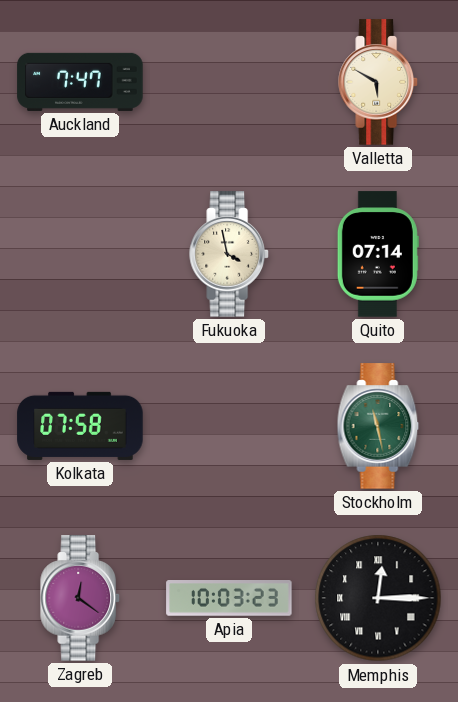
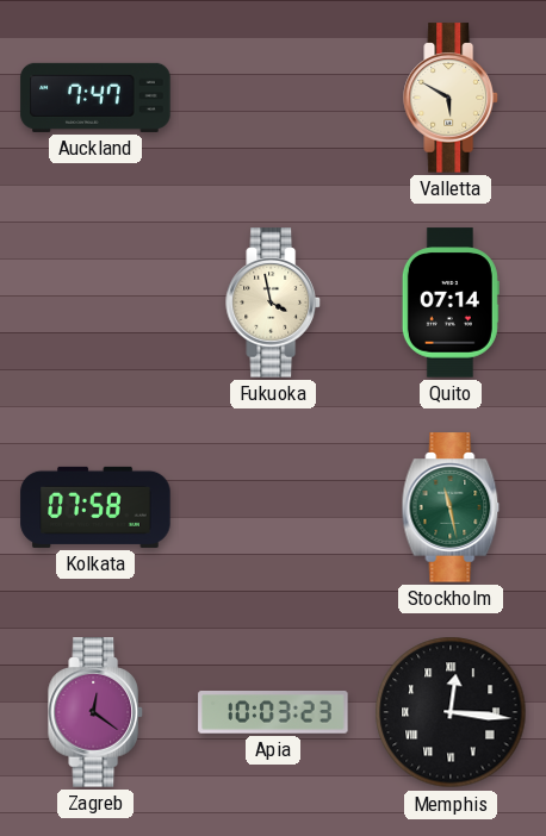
Memphis: 12:15 -> 12:16 (451, 712)
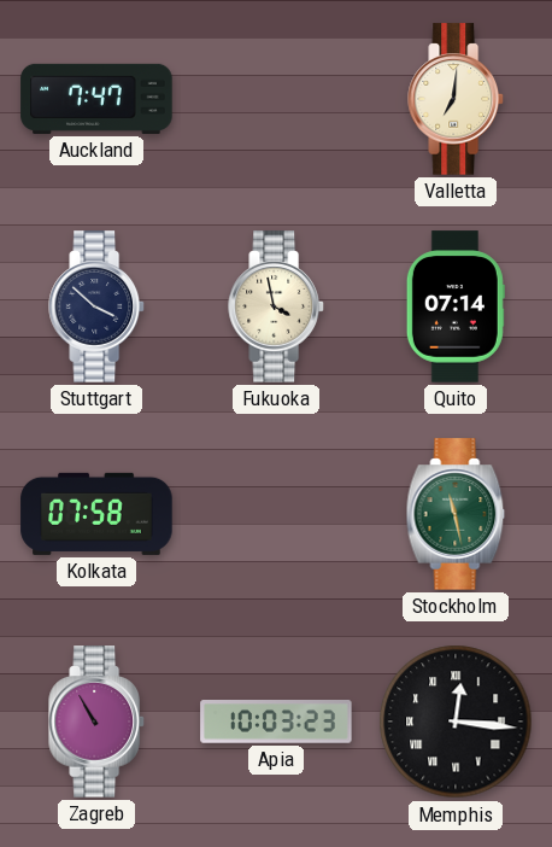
Valletta: 5:50 -> 7:01 (457, 99)
Stuttgart: none -> 3:52 (98, 306)
Zagreb: 12:21 -> 10:55 (98, 722)
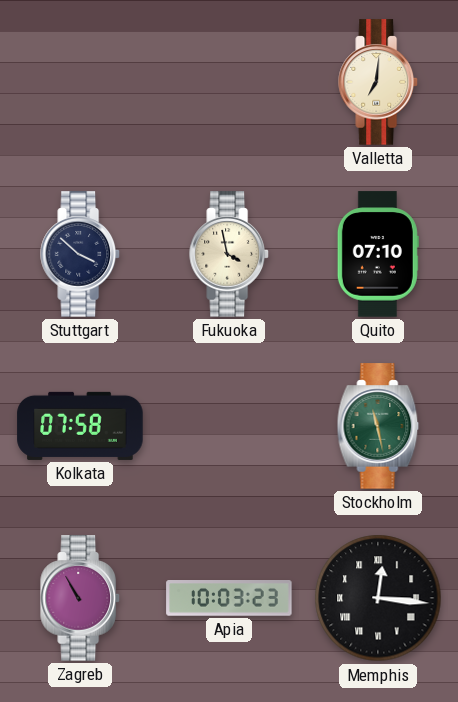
Auckland: 7:47 -> none (96, 99)
Quito: 07:14 -> 07:10 (378, 254)
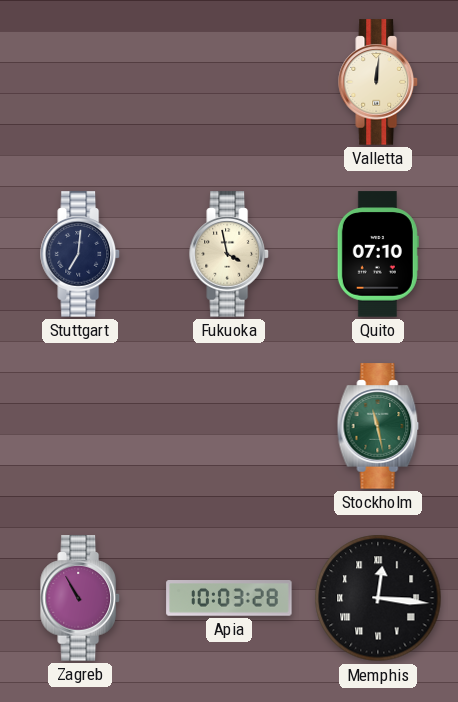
Valletta: 7:01 -> 12:01 (379, 82)
Stuttgart: 3:52 -> 7:01 (81, 254)
Kolkata: 07:58 -> none (80, 426)
Apia: 10:03:23 -> 10:03:28 (229, 599)
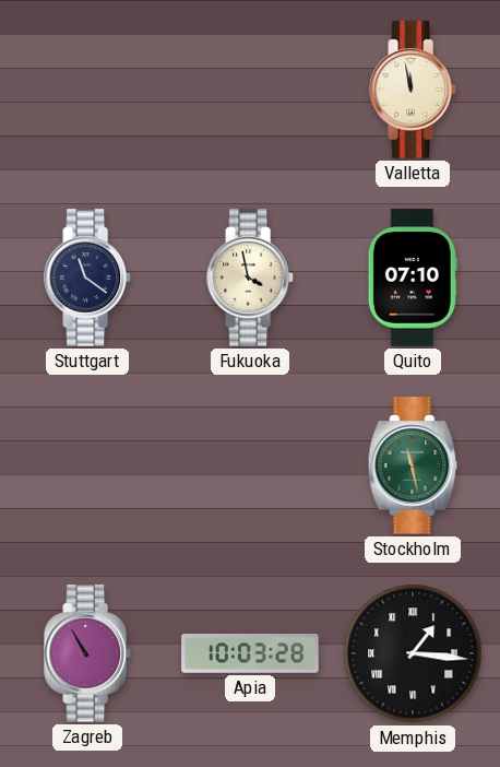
Valletta: 12:01 -> 11:58 (414, 90)
Stuttgart: 7:01 -> 11:21 (88, 278)
Memphis: 12:16 -> 1:16 (413, 653)
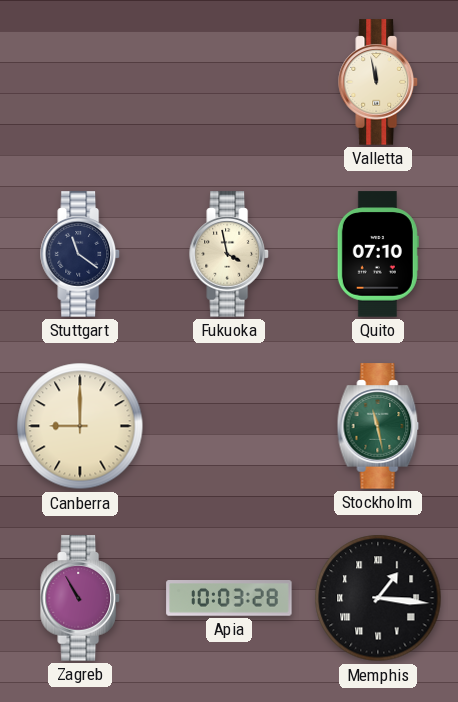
Canberra: none -> 9:00 (80, 426)
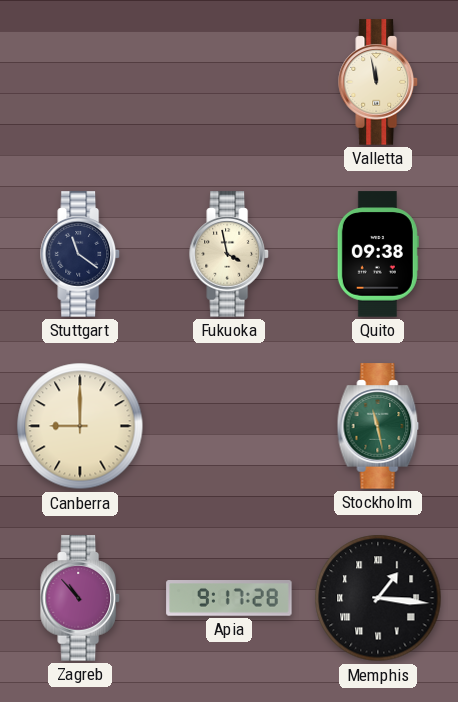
Quito: 07:10 -> 09:38 (378, 254)
Zagreb: 10:55 -> 10:53 (81, 598)
Apia: 10:03 -> 9:17 (229, 599)
